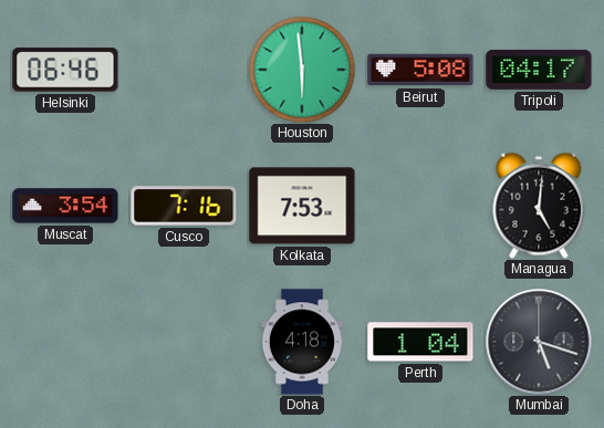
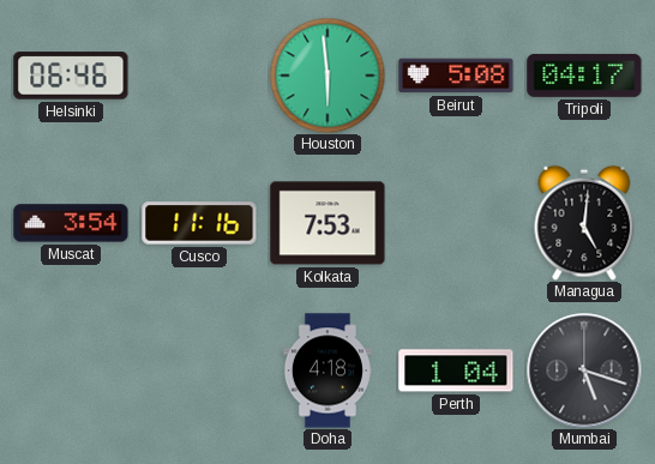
Cusco: 7:16 -> 11:16 (199, 223)
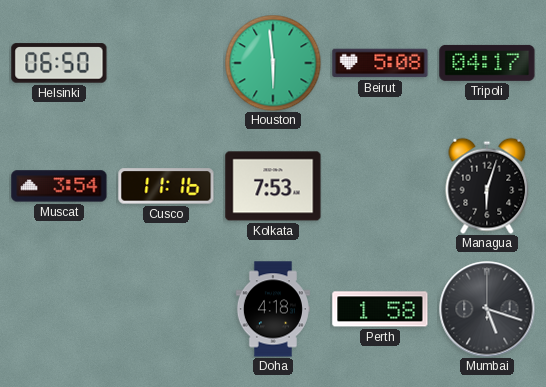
Helsinki: 06:46 -> 06:50 (59, 63)
Managua: 5:01 -> 6:03 (487, 186)
Perth: 1:04 -> 1:58 (380, 309)
